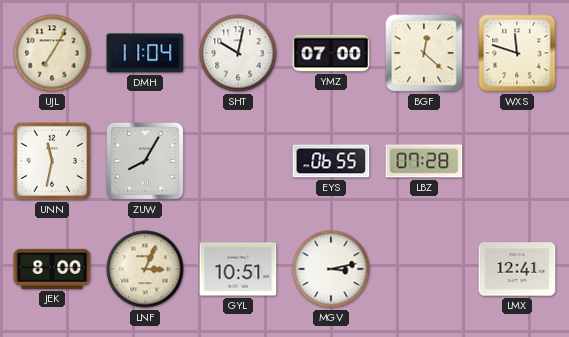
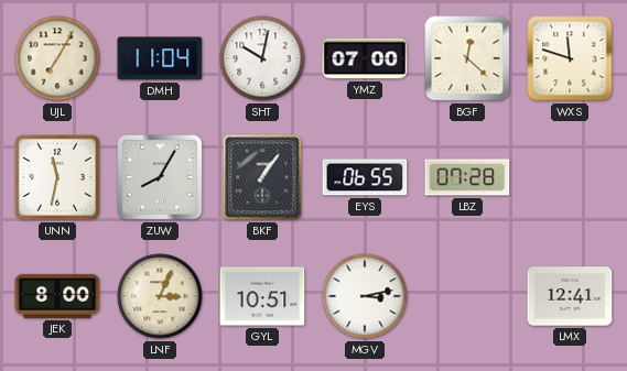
BKF: none -> 1:06 (262, 177)
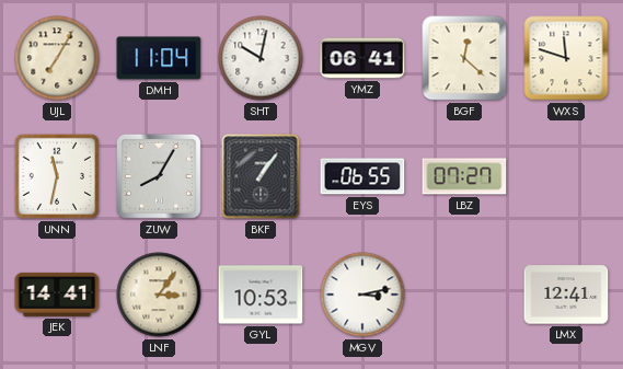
YMZ: 07:00 -> 06:41 (362, 58)
LBZ: 07:28 -> 07:27 (464, 176)
JEK: 8:00 -> 14:41 (57, 295)
LNF: 3:04 -> 3:06 (159, 295)
GYL: 10:51 -> 10:53 (261, 295)
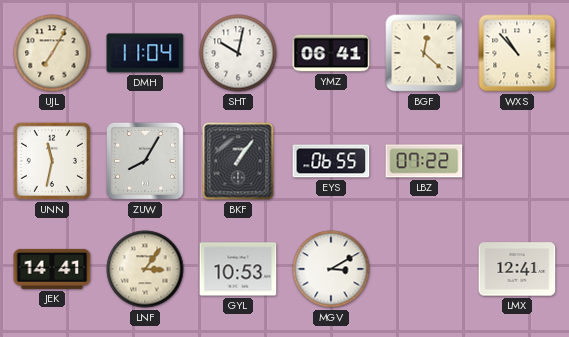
WXS: 11:48 -> 10:53 (517, 53)
LBZ: 07:27 -> 07:22 (424, 161)
MGV: 3:13 -> 3:10 (331, 269)
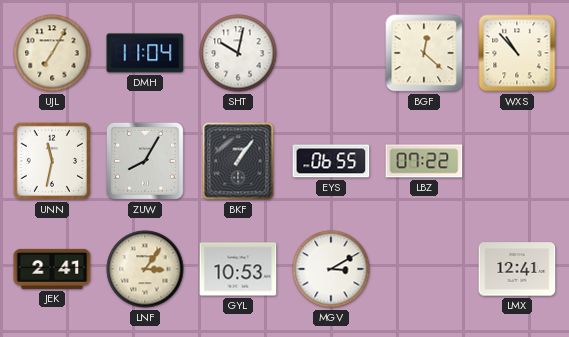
YMZ: 06:41 -> none (331, 53)
JEK: 14:41 -> 2:41 (52, 269)
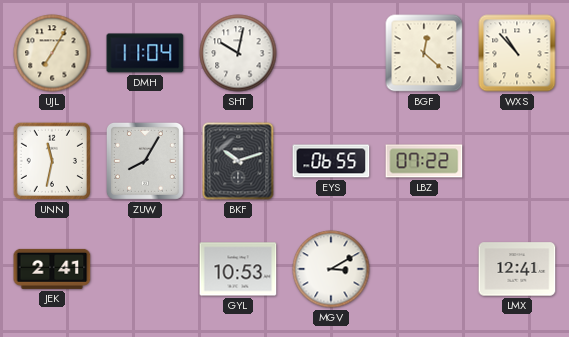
BKF: 1:06 -> 10:12 (238, 161)
LNF: 3:06 -> none (145, 269)
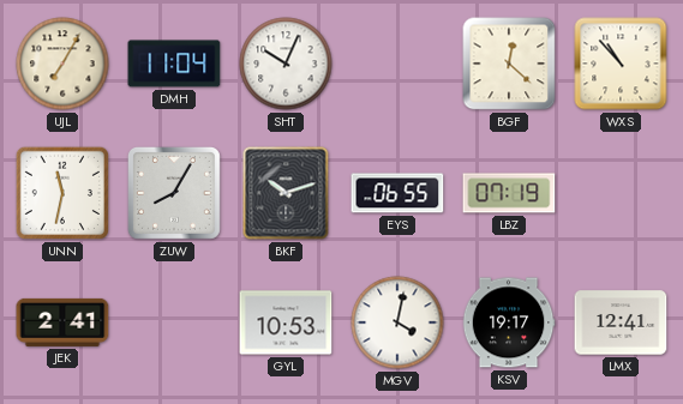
SHT: 10:02 -> 10:04 (286, 64)
LBZ: 07:22 -> 07:19 (509, 193)
MGV: 3:10 -> 4:02 (397, 322)
KSV: none -> 19:17 (509, 322)
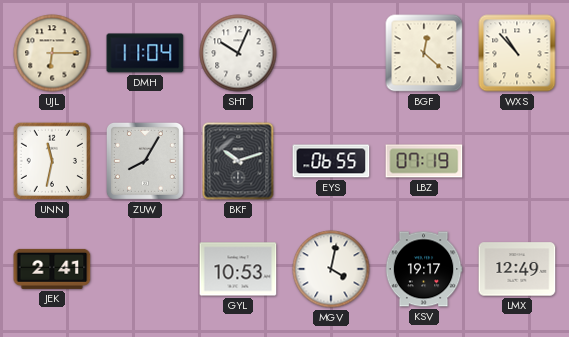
UJL: 7:05 -> 6:15 (52, 53)
LMX: 12:41 -> 12:49 (517, 269)
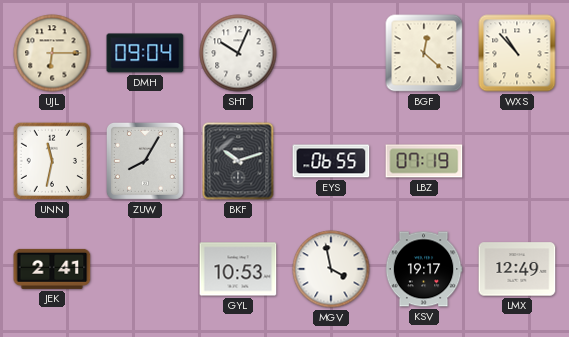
DMH: 11:04 -> 09:04 (145, 53)
MGV: 4:02 -> 3:58 (331, 269)
